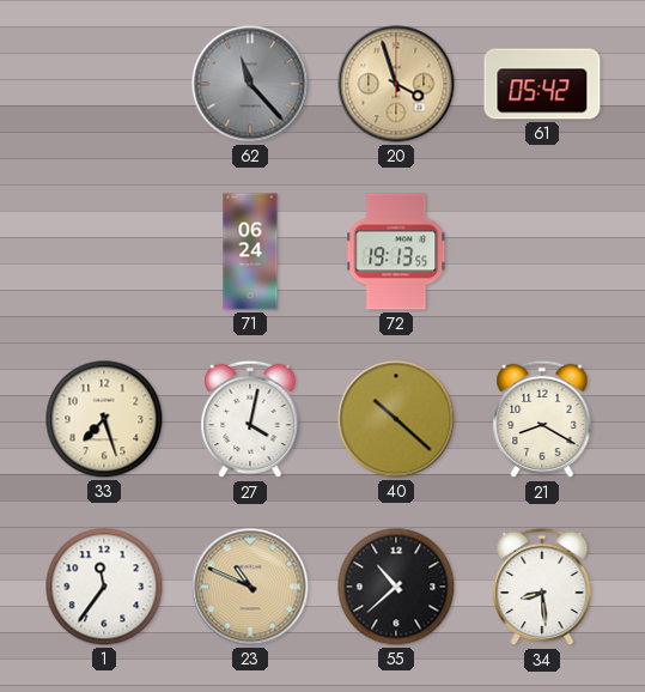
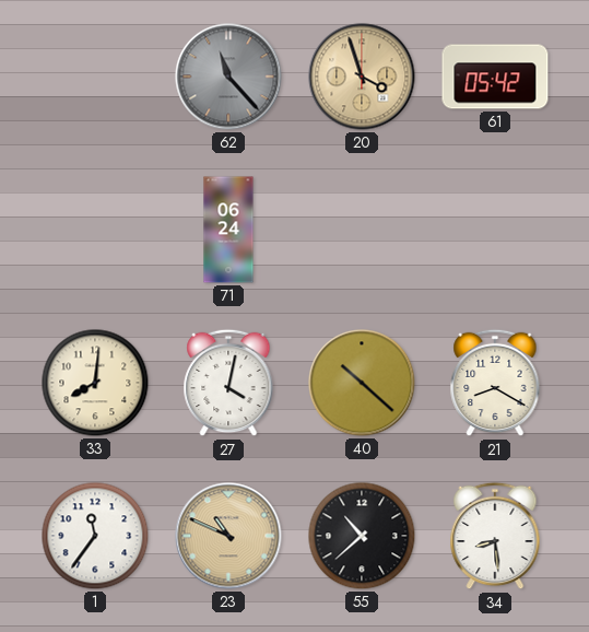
72: 19:13 -> none (397, 251)
33: 7:27 -> 8:01 (95, 383)
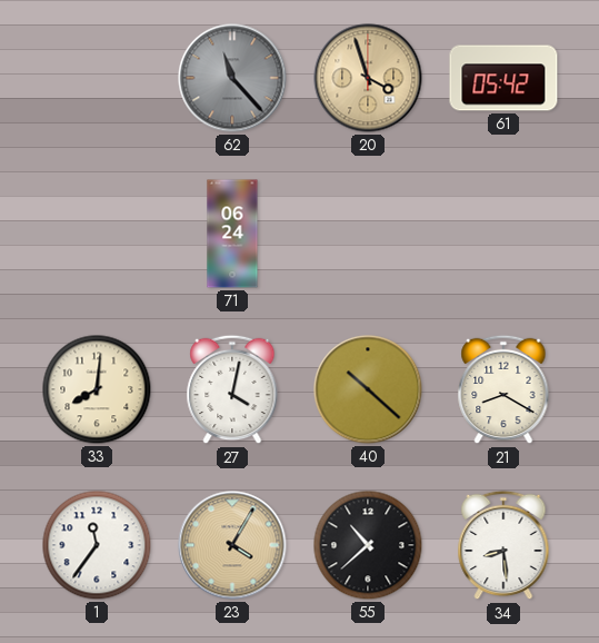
23: 10:49 -> 4:05 (232, 545)
